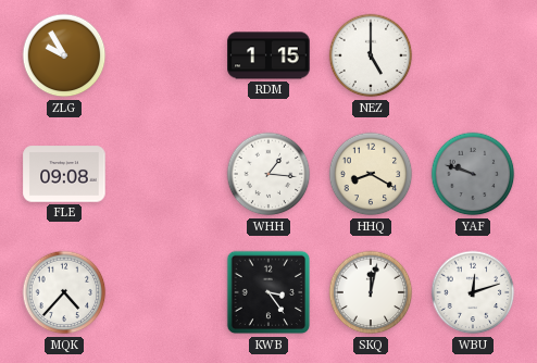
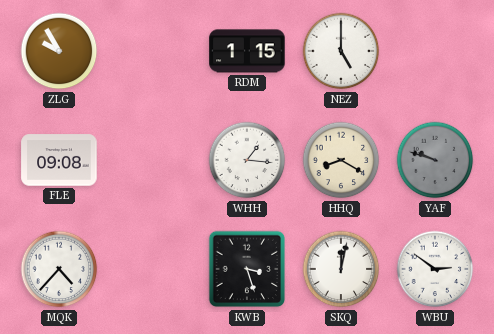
KWB: 3:24 -> 3:27 (247, 269)
WBU: 12:12 -> 2:51 (435, 269)
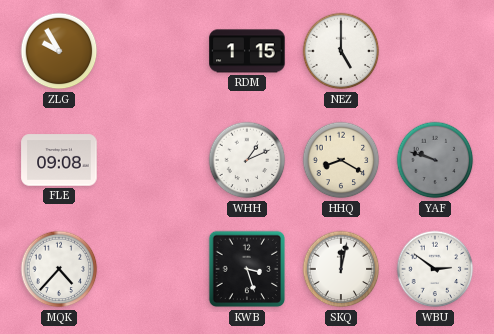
WHH: 1:16 -> 1:11 (247, 160)
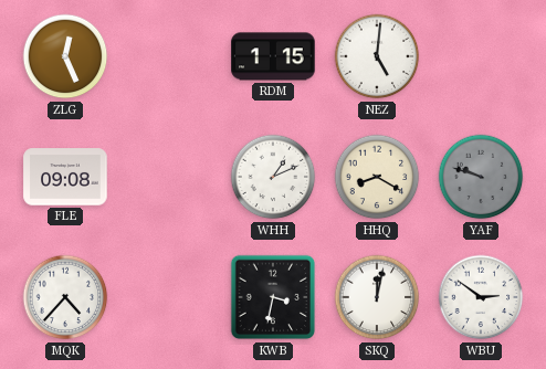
ZLG: 9:55 -> 12:26 (65, 56)
NEZ: 5:00 -> 5:01 (377, 56)
KWB: 3:27 -> 3:32 (273, 297)
